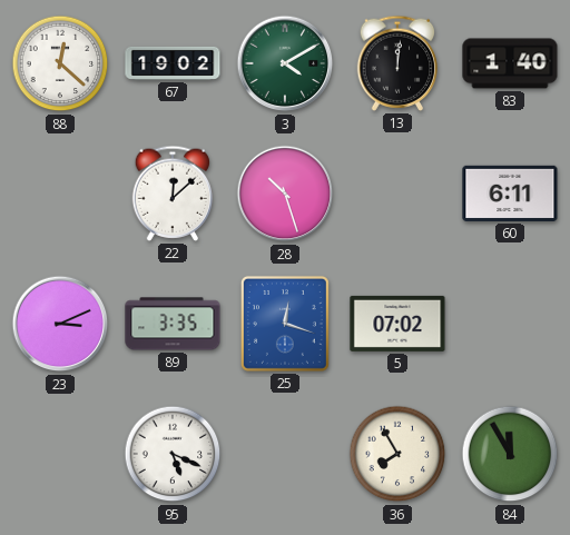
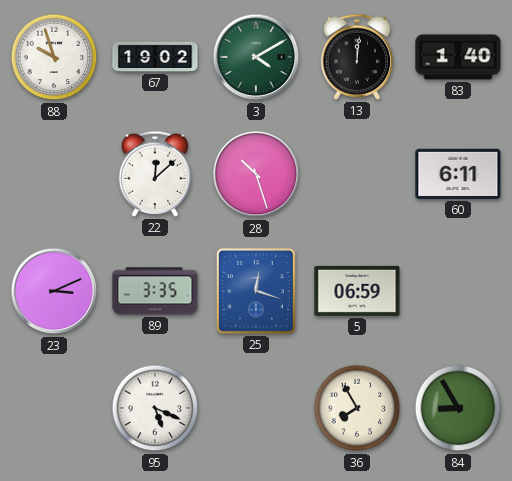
88: 12:22 -> 9:57 (54, 57)
5: 07:02 -> 06:59 (357, 291)
84: 11:55 -> 8:55 (458, 408)
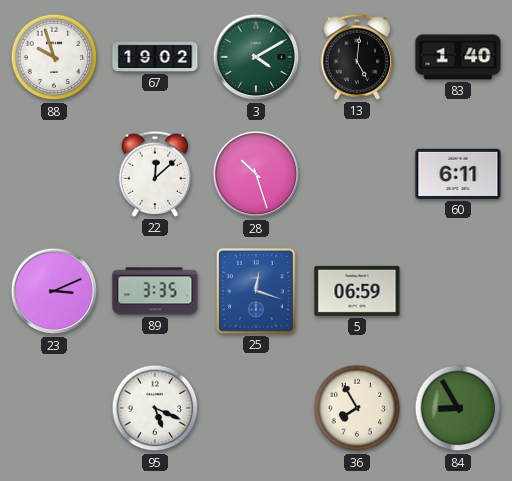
13: 12:01 -> 5:01 (357, 57)
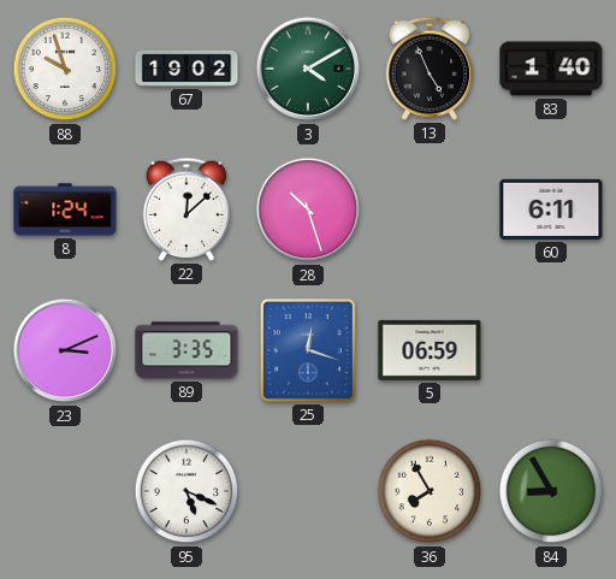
13: 5:01 -> 4:56 (430, 69)
8: none -> 1:24 (65, 209)
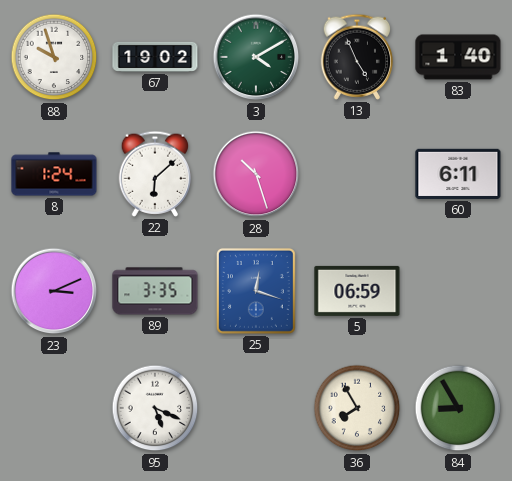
22: 12:08 -> 6:08 (155, 174)
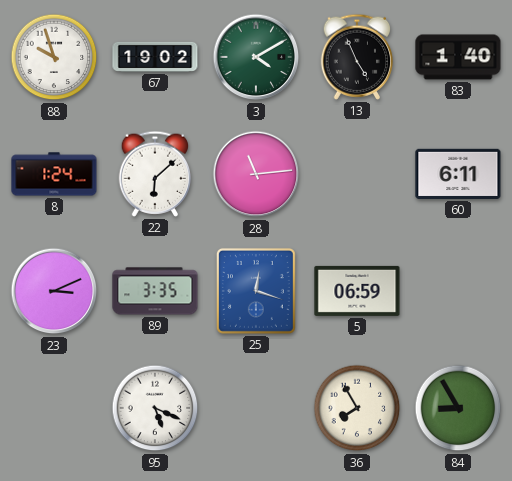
28: 10:27 -> 11:14 (256, 174)
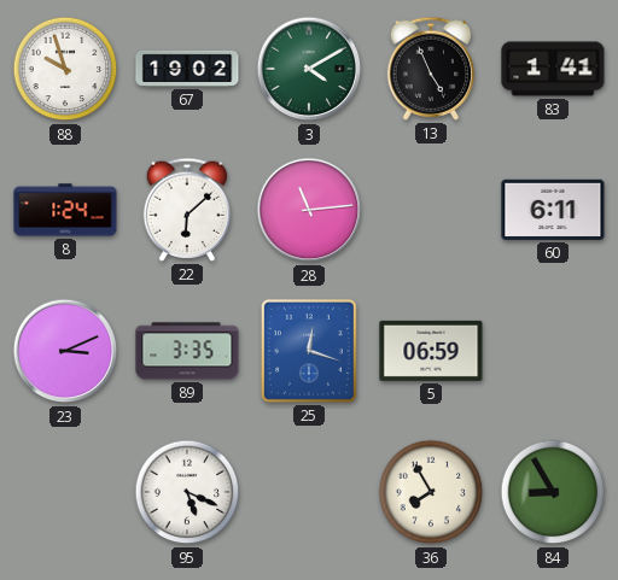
83: 1:40 -> 1:41 (553, 69)
